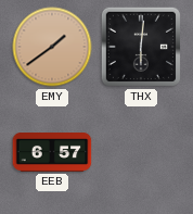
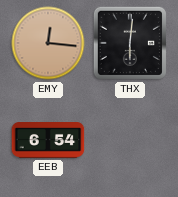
EMY: 1:39 -> 12:16 (48, 43)
EEB: 6:57 -> 6:54 (48, 141)
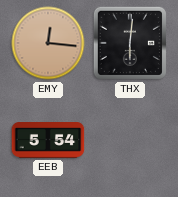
EEB: 6:54 -> 5:54 (48, 141)
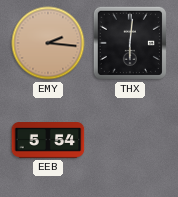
EMY: 12:16 -> 2:16 (48, 43)
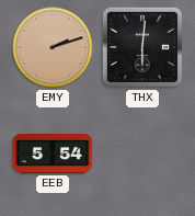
EMY: 2:16 -> 2:12 (53, 47)
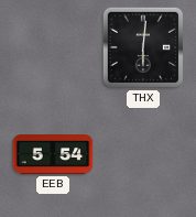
EMY: 2:12 -> none (53, 47)
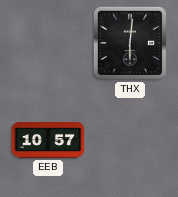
EEB: 5:54 -> 10:57 (48, 141)
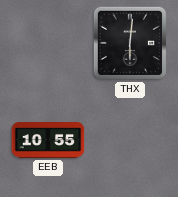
EEB: 10:57 -> 10:55 (48, 141)
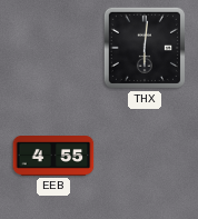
EEB: 10:55 -> 4:55 (53, 157)
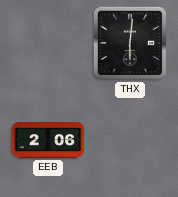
EEB: 4:55 -> 2:06 (48, 141)
